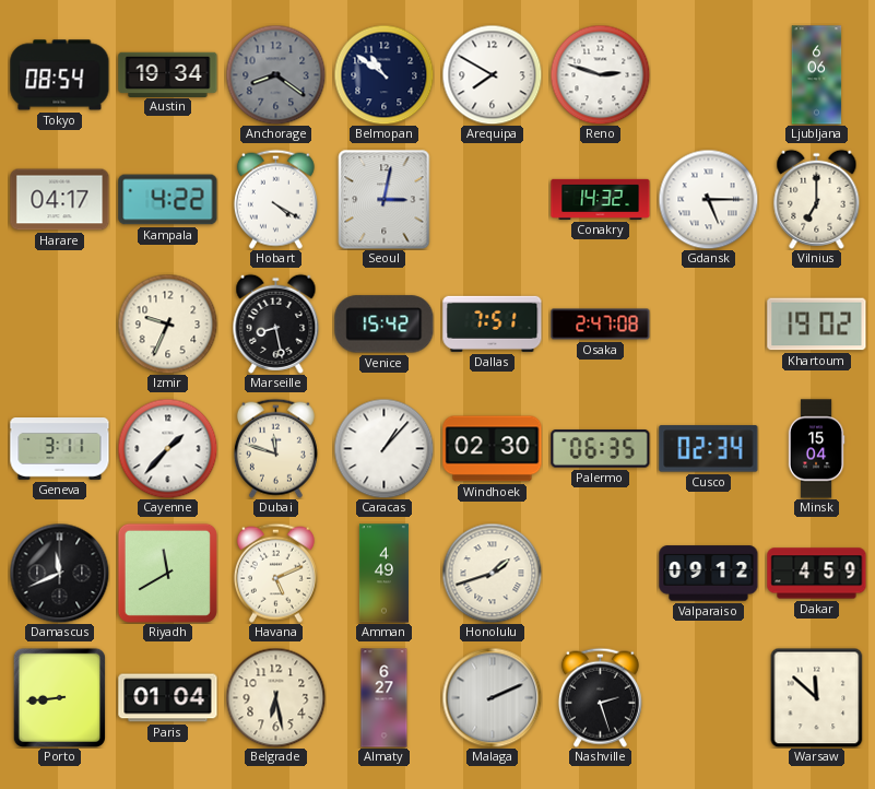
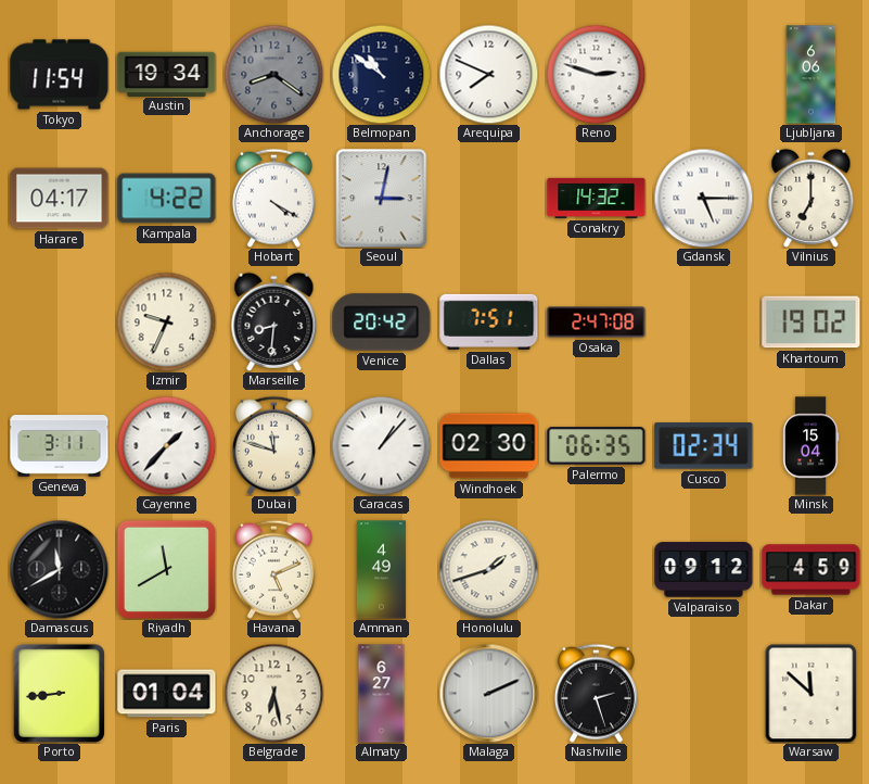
Tokyo: 08:54 -> 11:54 (60, 75)
Arequipa: 7:50 -> 7:49 (488, 74)
Marseille: 8:28 -> 8:31 (274, 321)
Venice: 15:42 -> 20:42 (382, 323)
Damascus: 11:41 -> 11:40 (59, 569)
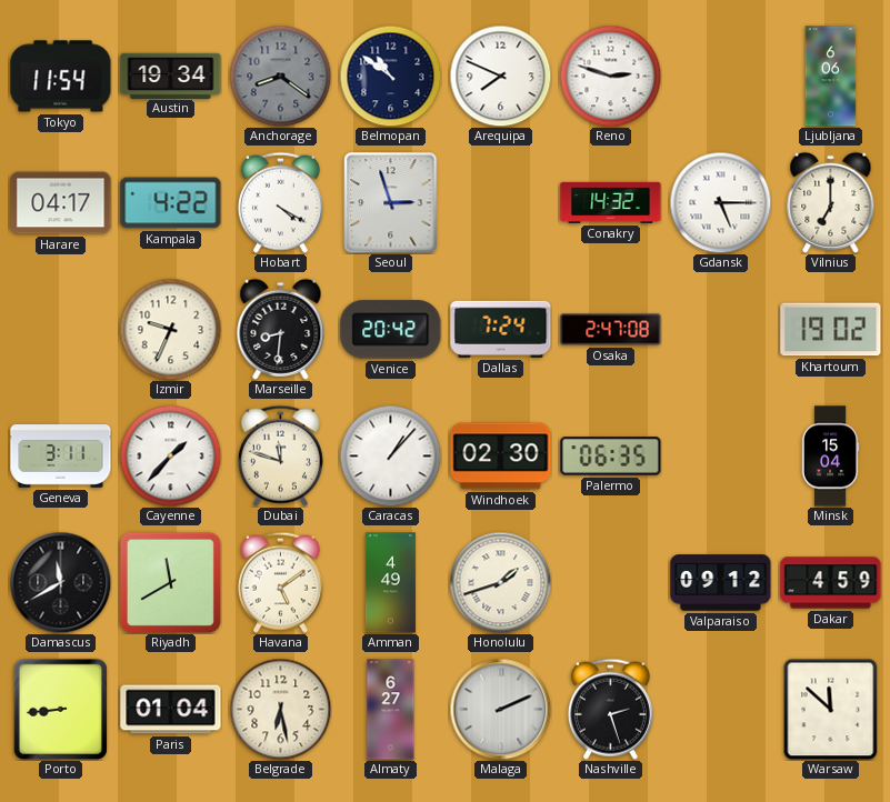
Seoul: 3:02 -> 2:57 (391, 203)
Dallas: 7:51 -> 7:24 (501, 329)
Cusco: 02:34 -> none (704, 446)
Havana: 5:11 -> 5:09 (280, 582)
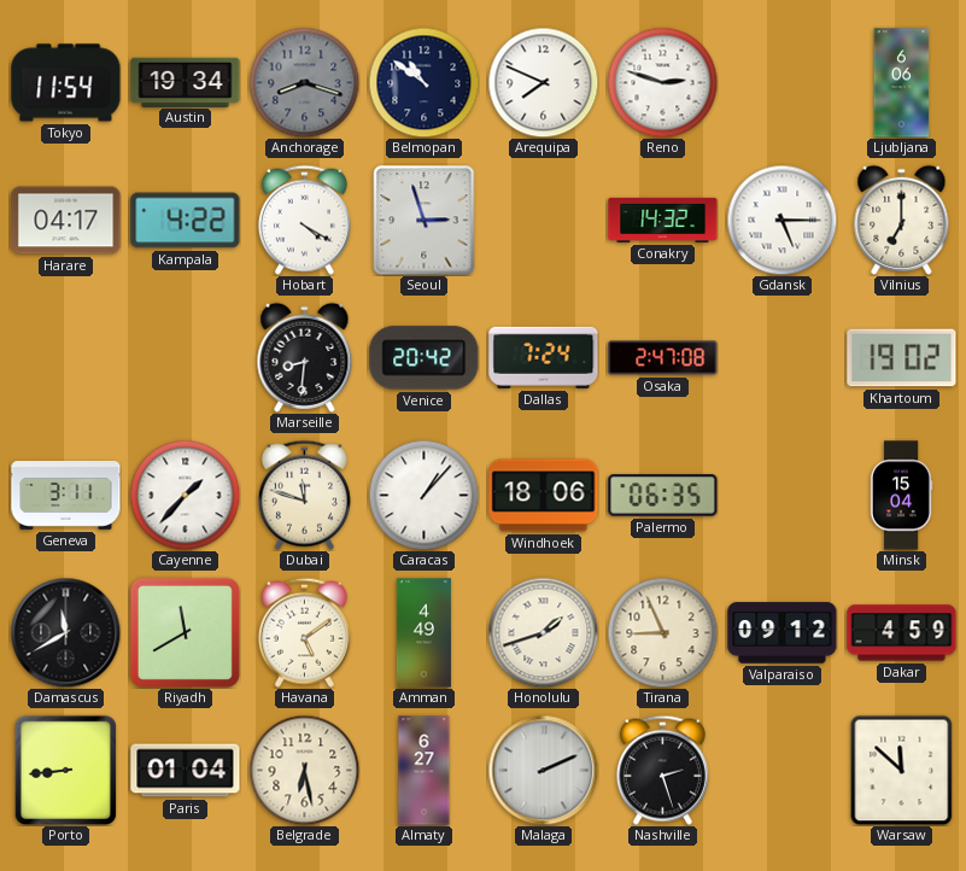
Anchorage: 8:21 -> 8:18 (304, 82)
Izmir: 9:34 -> none (170, 329)
Windhoek: 02:30 -> 18:06 (544, 496)
Tirana: none -> 8:56 (662, 632)
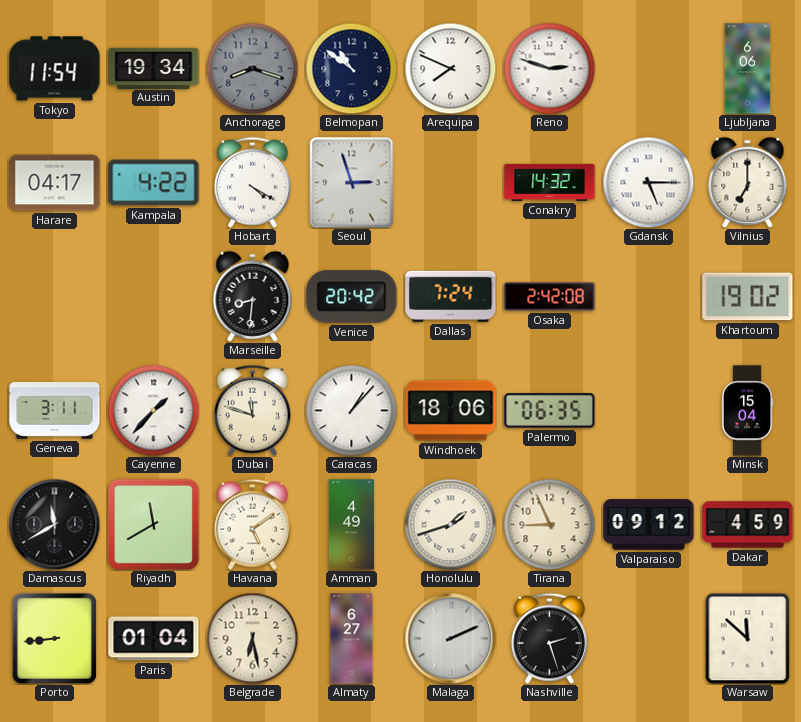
Osaka: 2:47 -> 2:42 (550, 297)
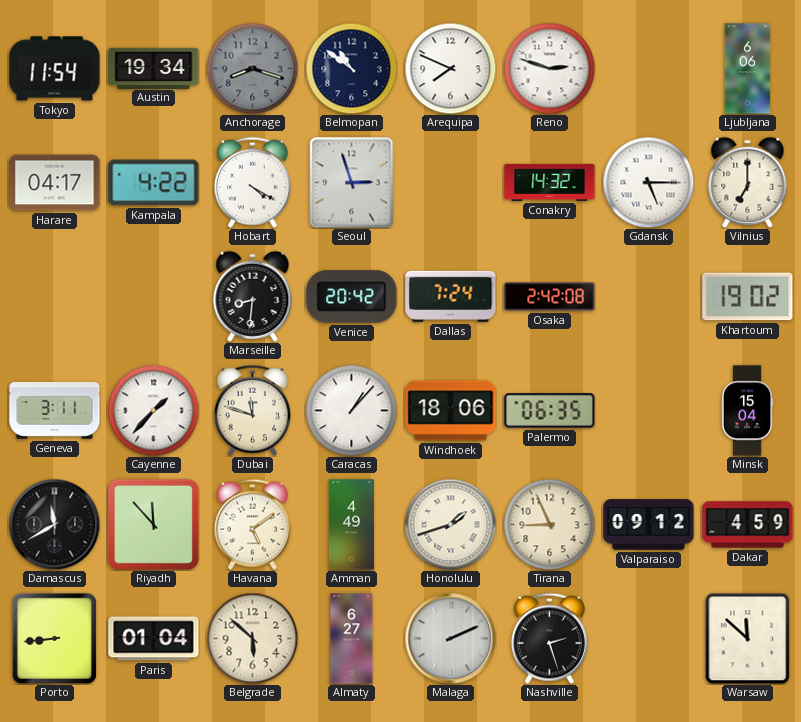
Riyadh: 11:40 -> 11:53 (153, 524)
Belgrade: 6:28 -> 5:52 (252, 638)
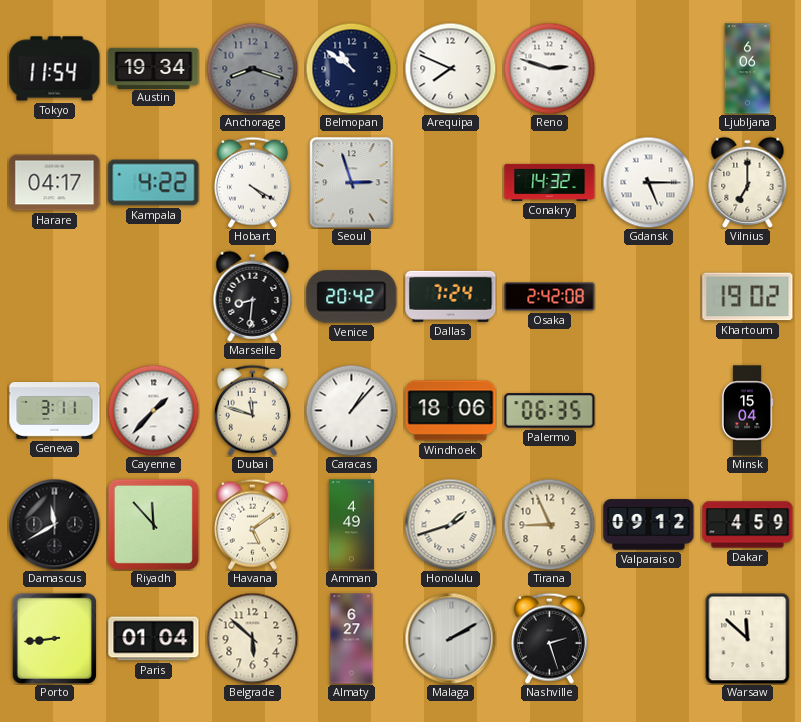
Malaga: 2:11 -> 2:10 (450, 638)
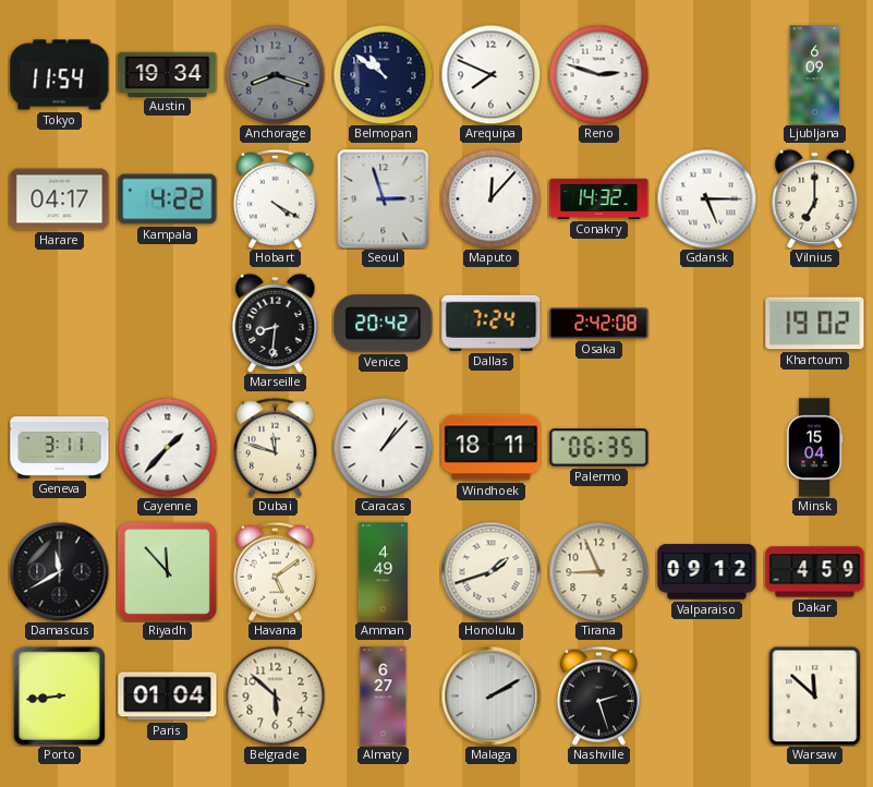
Ljubljana: 6:06 -> 6:09 (815, 75)
Maputo: none -> 12:07 (490, 198)
Windhoek: 18:06 -> 18:11 (492, 448)
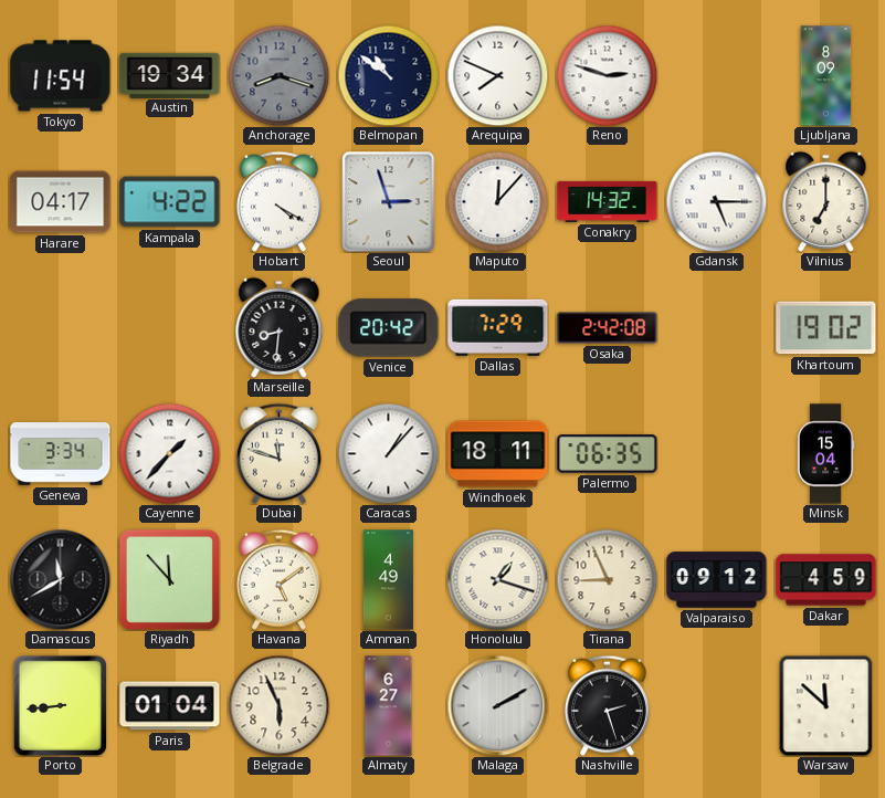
Ljubljana: 6:09 -> 8:09 (826, 76)
Dallas: 7:24 -> 7:29 (498, 327)
Geneva: 3:11 -> 3:34 (61, 454)
Honolulu: 1:42 -> 1:18 (497, 579)
Belgrade: 5:52 -> 5:56 (278, 705)
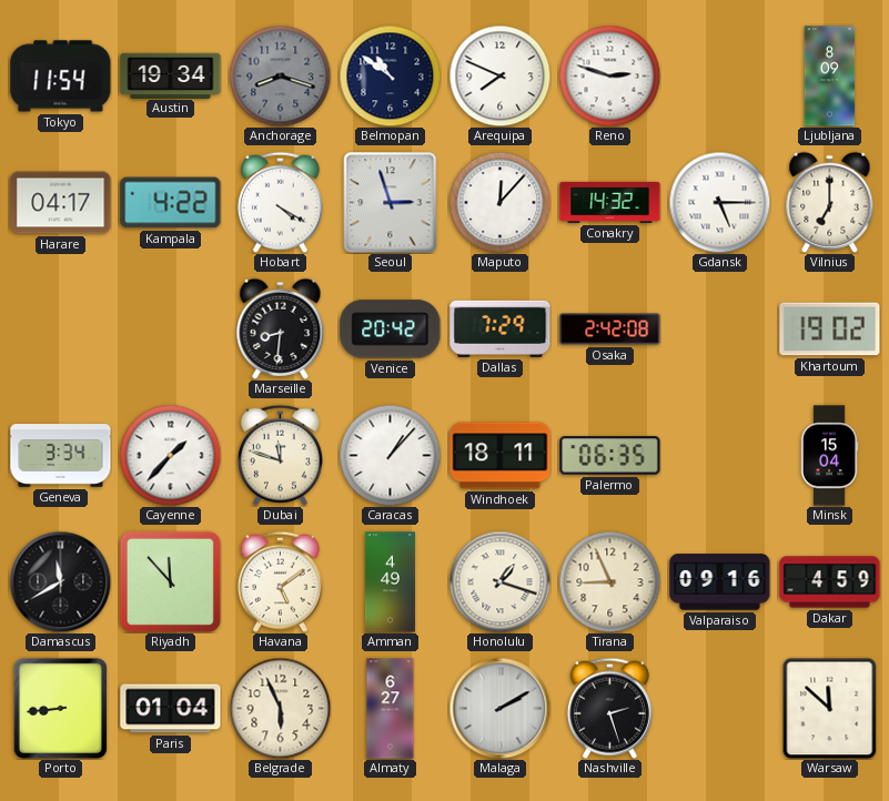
Valparaiso: 09:12 -> 09:16 (720, 582)
